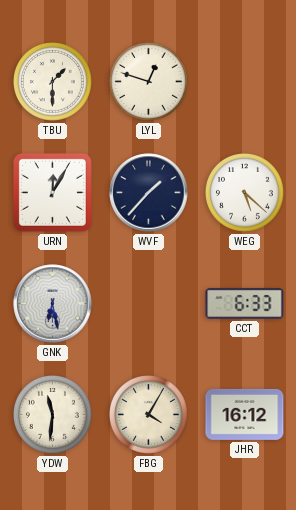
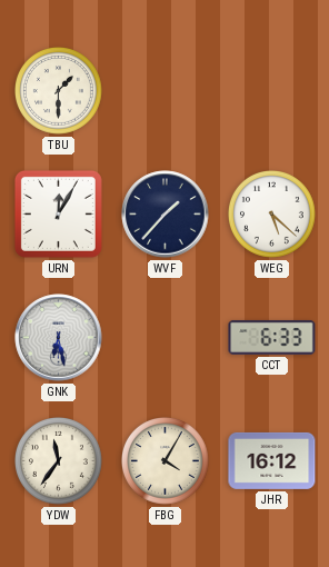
LYL: 12:48 -> none (149, 82)
YDW: 11:31 -> 11:36 (59, 461)
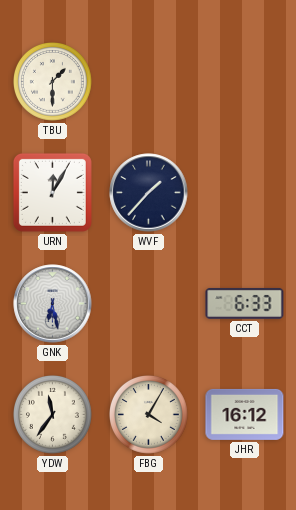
WEG: 5:22 -> none (272, 215)
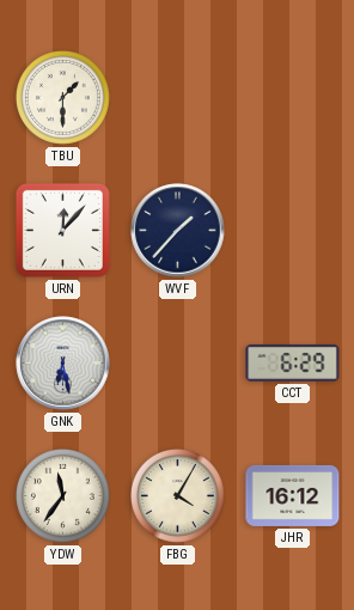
URN: 12:05 -> 12:07 (62, 230)
CCT: 6:33 -> 6:29 (293, 362)
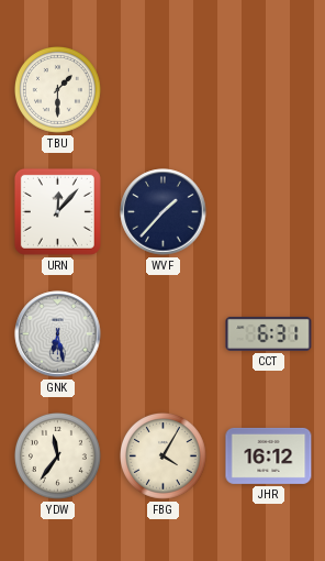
CCT: 6:29 -> 6:31 (269, 333)
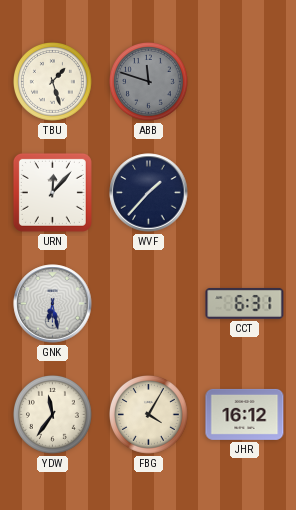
TBU: 1:30 -> 1:27 (53, 82)
ABB: none -> 11:48 (149, 82)
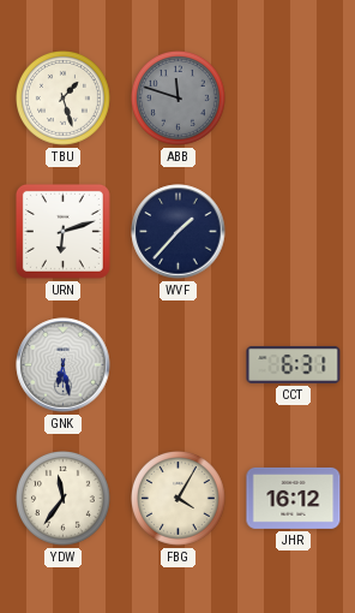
URN: 12:07 -> 6:12 (62, 231)
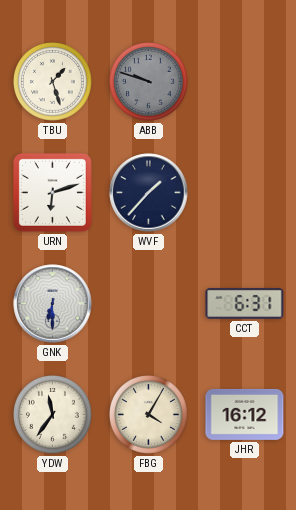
ABB: 11:48 -> 9:48 (149, 82)
GNK: 6:28 -> 6:30 (53, 304)
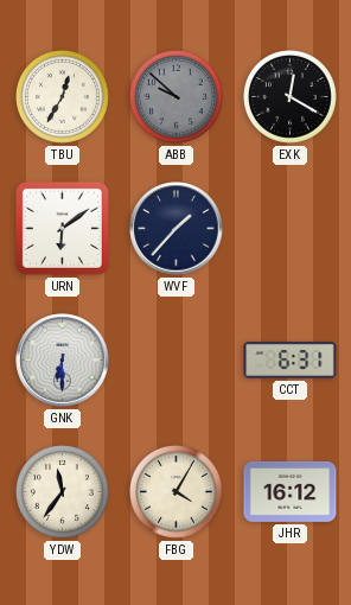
TBU: 1:27 -> 12:35 (63, 97)
ABB: 9:48 -> 9:52 (177, 97)
EXK: none -> 12:20 (291, 97)
URN: 6:12 -> 6:09 (62, 228)
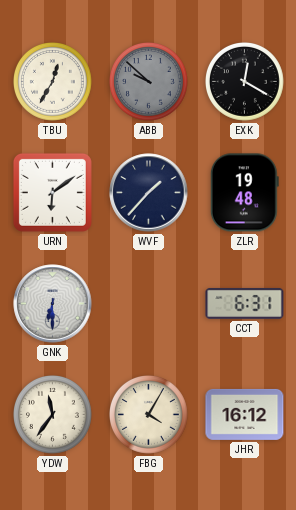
ZLR: none -> 19:48 (244, 193)
